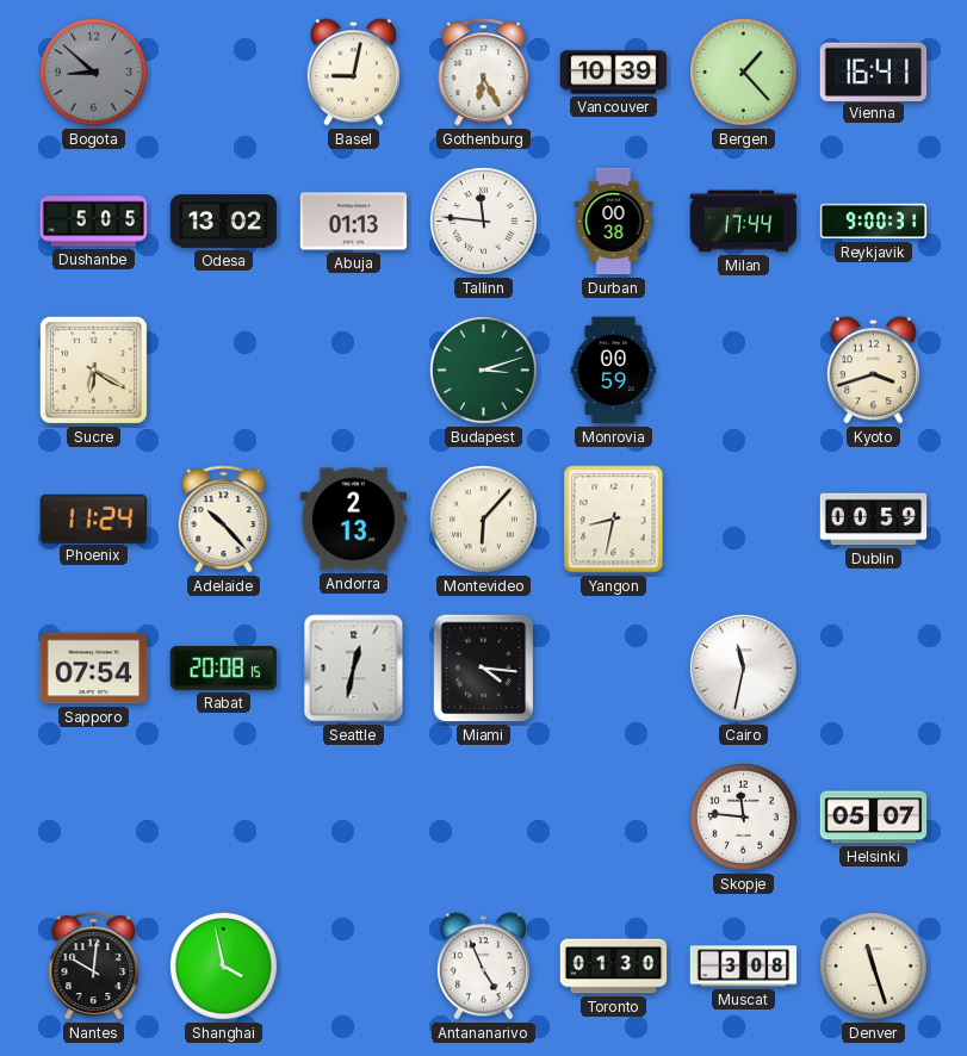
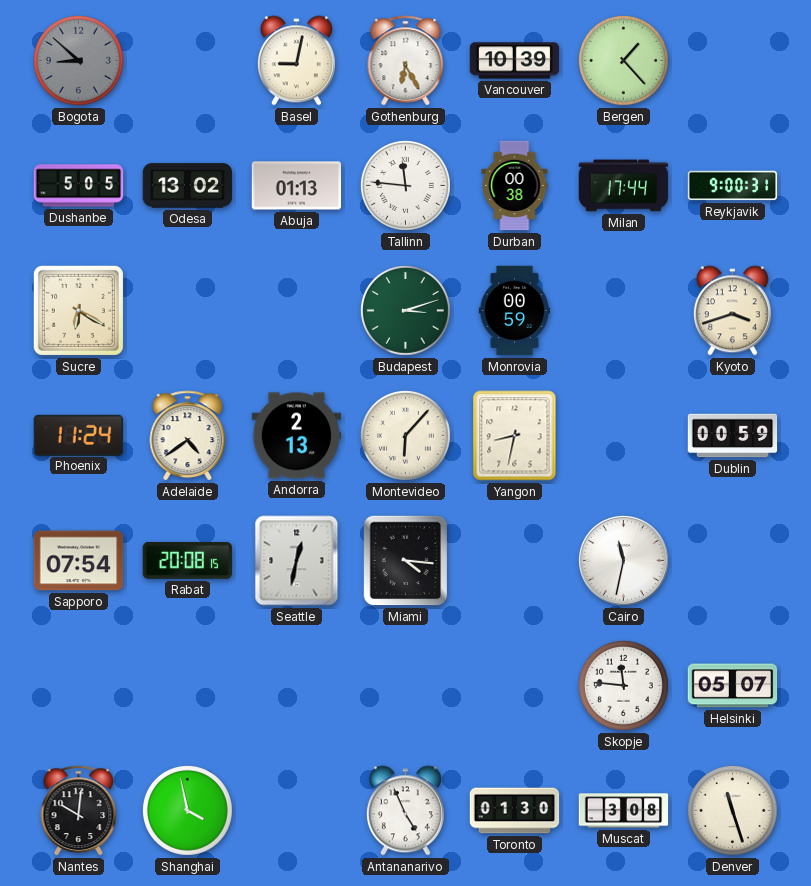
Vienna: 16:41 -> none (874, 72)
Adelaide: 10:23 -> 4:39 (188, 436)
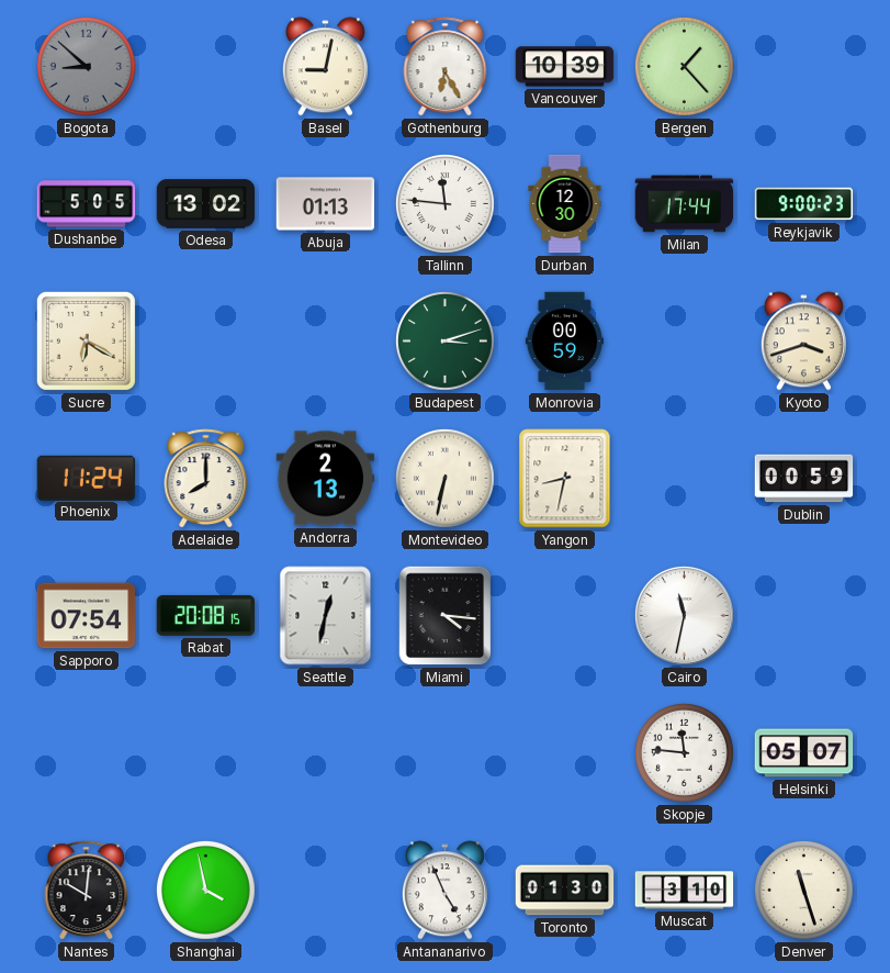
Durban: 00:38 -> 12:30 (565, 204)
Reykjavik: 9:00:31 -> 9:00:23 (804, 204)
Adelaide: 4:39 -> 8:00 (206, 479)
Montevideo: 6:07 -> 6:32 (444, 478)
Muscat: 3:08 -> 3:10 (685, 891)
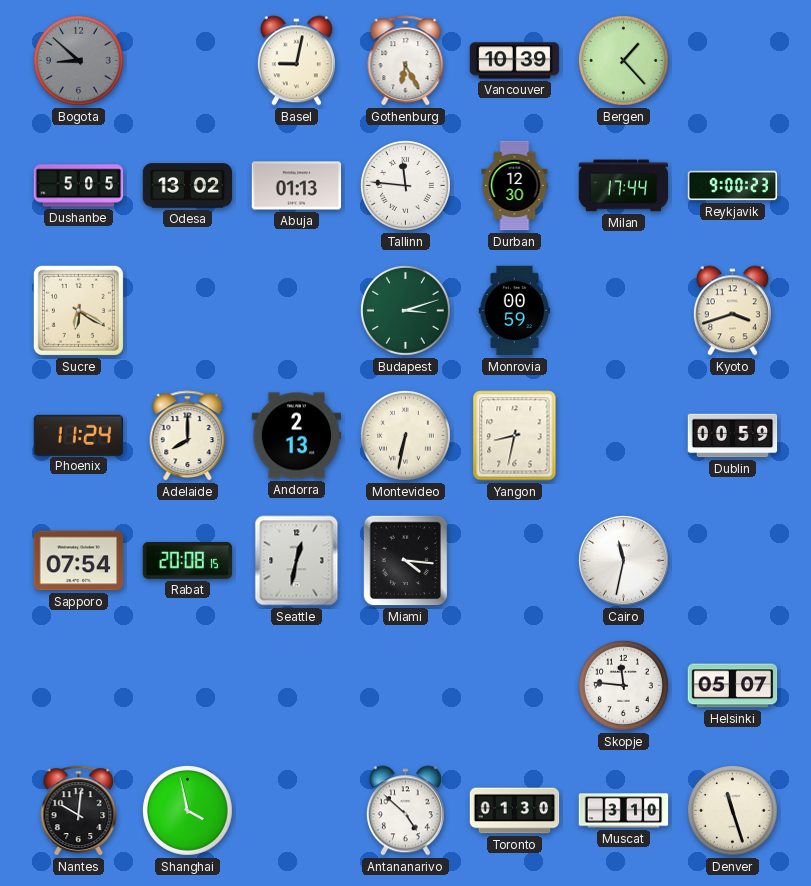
Antananarivo: 4:56 -> 4:52 (405, 811)
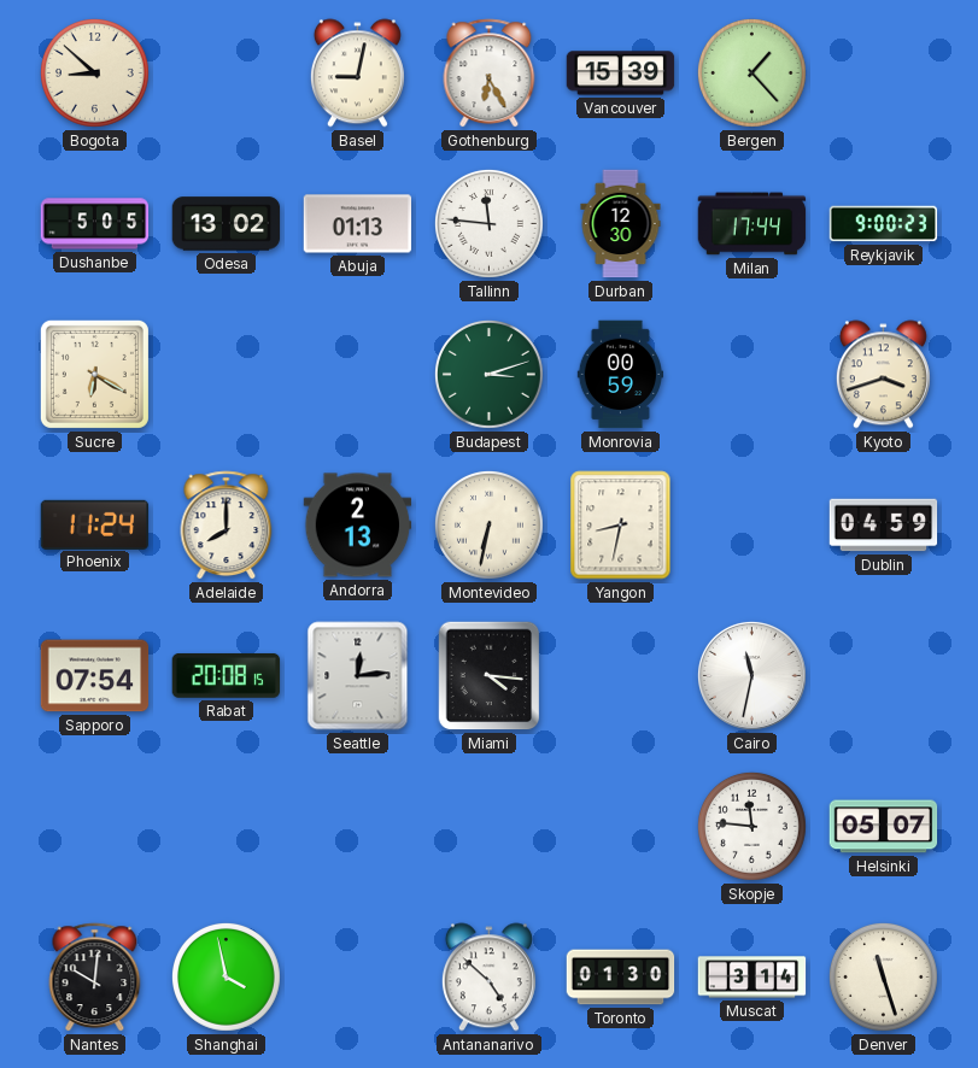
Bogota dial: grey -> cream (94, 72)
Vancouver: 10:39 -> 15:39 (621, 74)
Dublin: 00:59 -> 04:59 (884, 526)
Seattle: 12:32 -> 12:14 (358, 676)
Muscat: 3:10 -> 3:14 (752, 978)
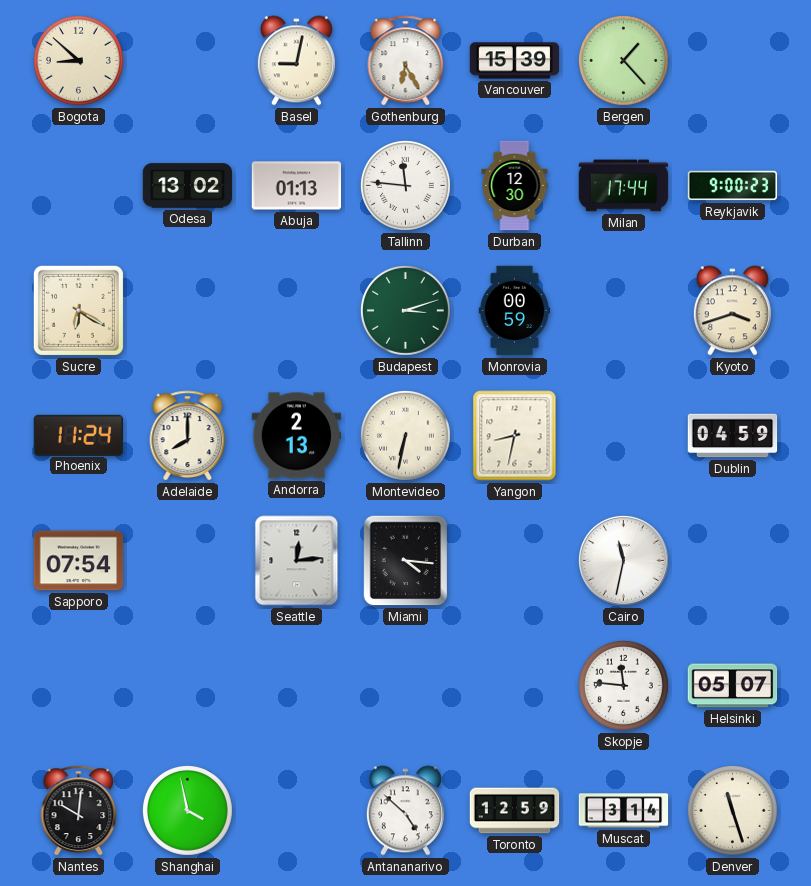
Dushanbe: 5:05 -> none (95, 224)
Rabat: 20:08 -> none (227, 675)
Toronto: 01:30 -> 12:59 (515, 811)
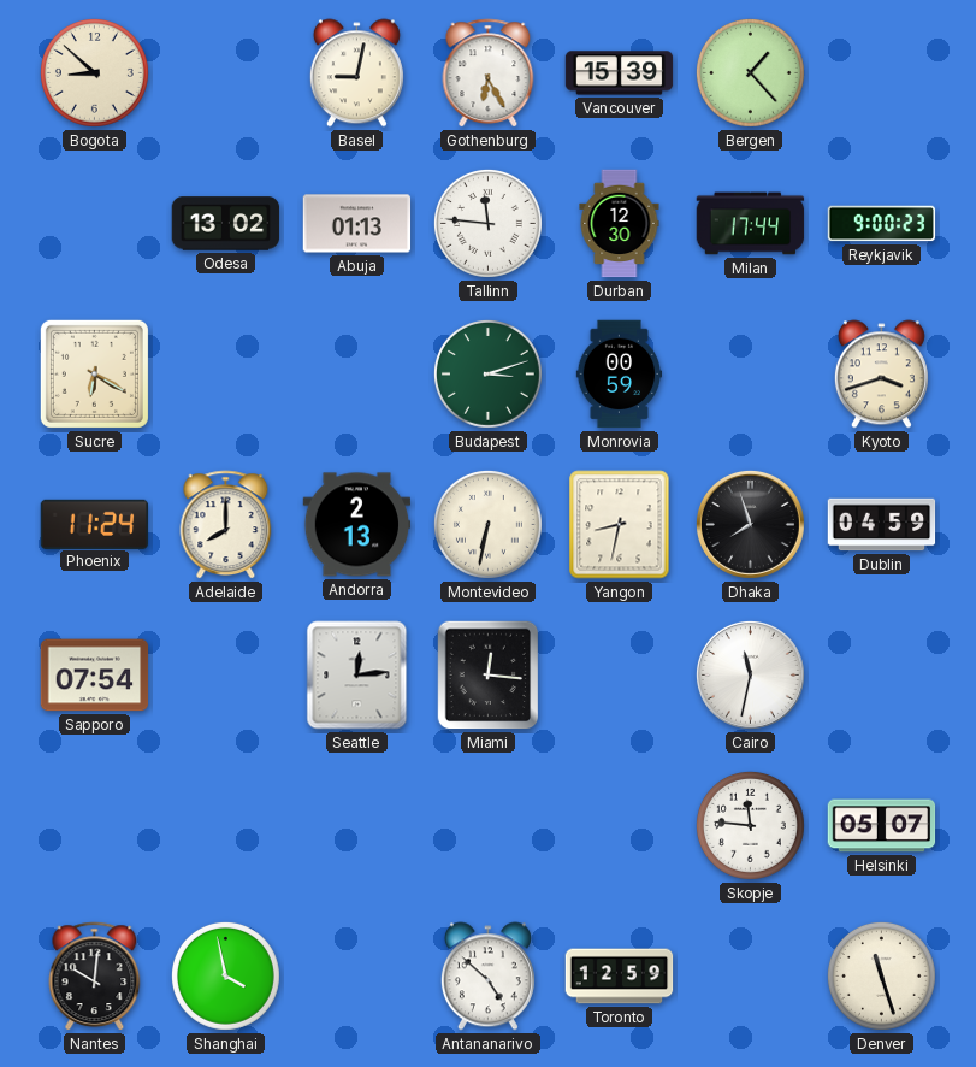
Dhaka: none -> 7:57 (750, 524)
Miami: 4:16 -> 12:16 (489, 676)
Muscat: 3:14 -> none (624, 811)
